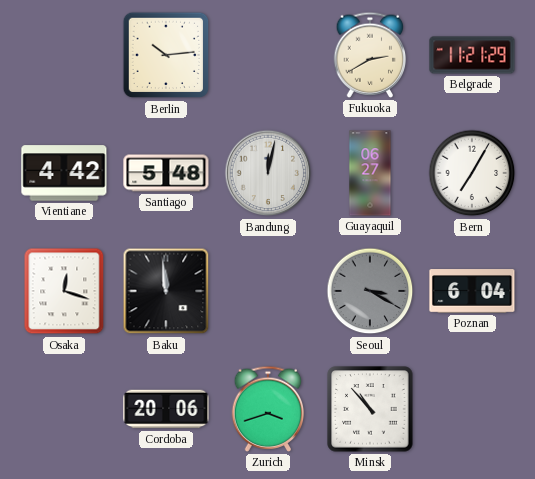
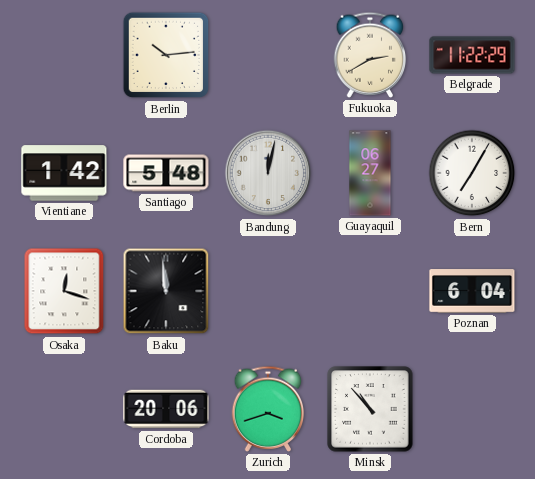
Belgrade: 11:21 -> 11:22 (472, 55)
Vientiane: 4:42 -> 1:42 (64, 173)
Seoul: 3:20 -> none (370, 291)
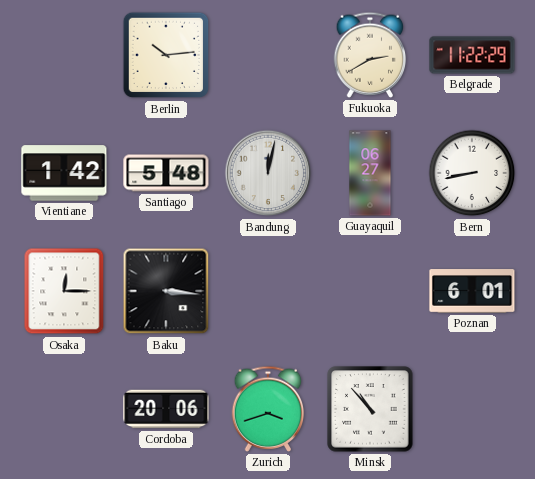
Bern: 7:05 -> 8:43 (472, 173)
Osaka: 12:18 -> 12:15 (64, 291)
Baku: 11:59 -> 3:16 (166, 291)
Poznan: 6:04 -> 6:01 (472, 291)
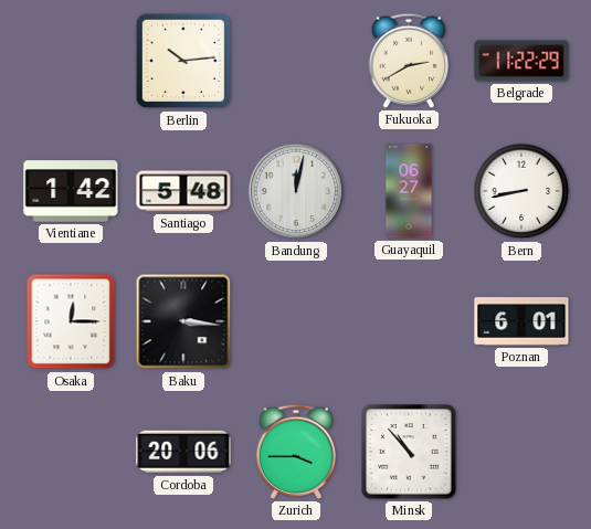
Zurich: 3:42 -> 3:45 (296, 452)
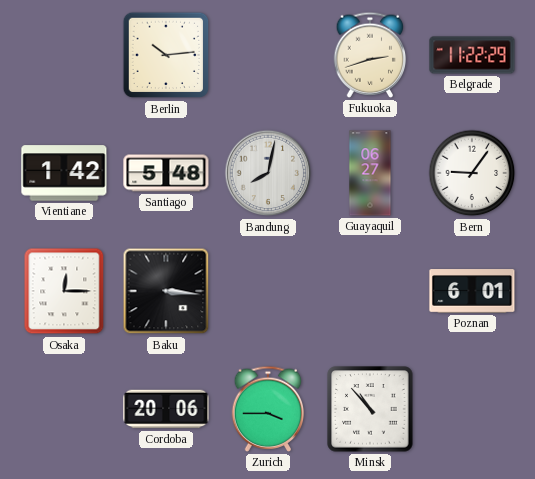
Fukuoka: 2:40 -> 2:42 (370, 55)
Bandung: 12:02 -> 8:02 (268, 173)
Bern: 8:43 -> 9:06 (472, 173)
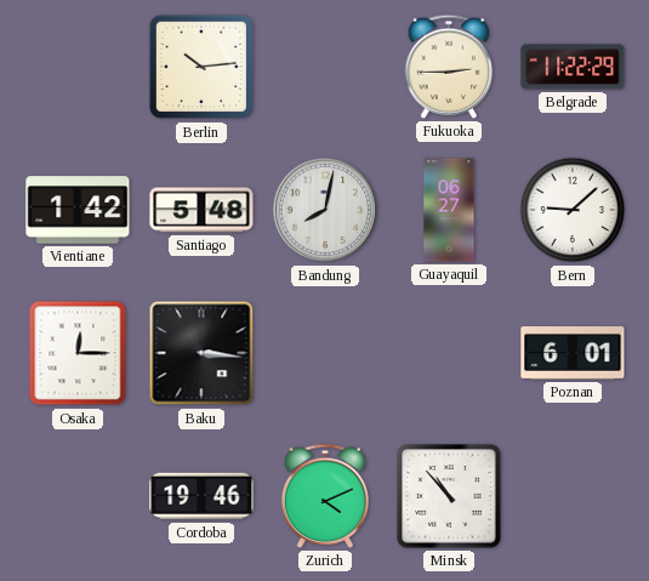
Fukuoka: 2:42 -> 2:45 (449, 67)
Bern: 9:06 -> 9:08 (573, 210)
Cordoba: 20:06 -> 19:46 (201, 496)
Zurich: 3:45 -> 4:11 (325, 496)
